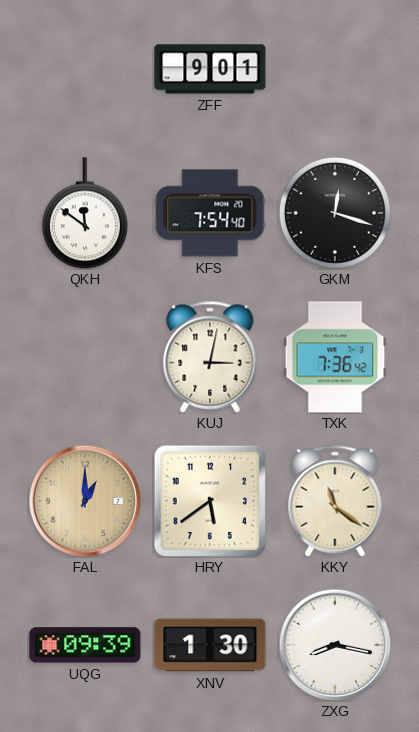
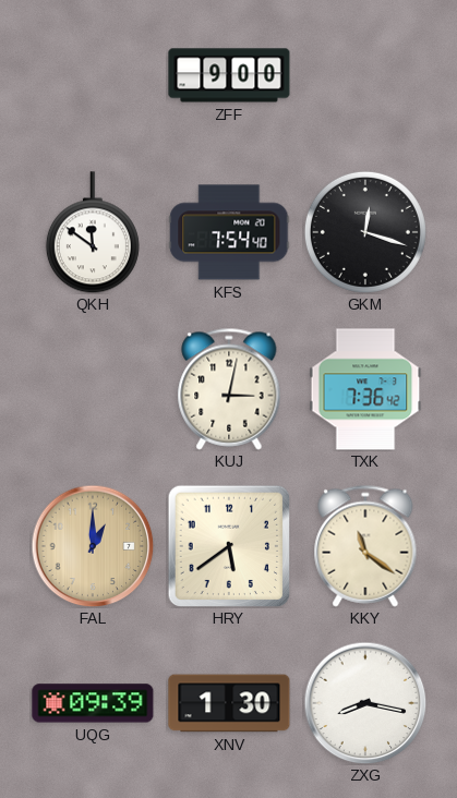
ZFF: 9:01 -> 9:00 (229, 75)
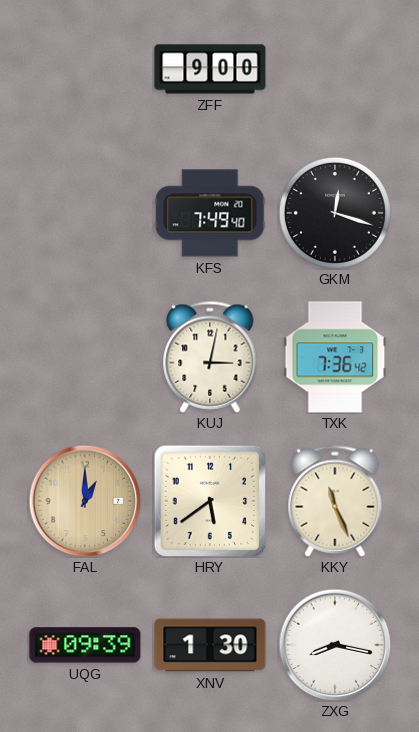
QKH: 11:51 -> none (93, 232)
KFS: 7:54 -> 7:49 (210, 213)
KKY: 11:21 -> 11:26 (335, 501)
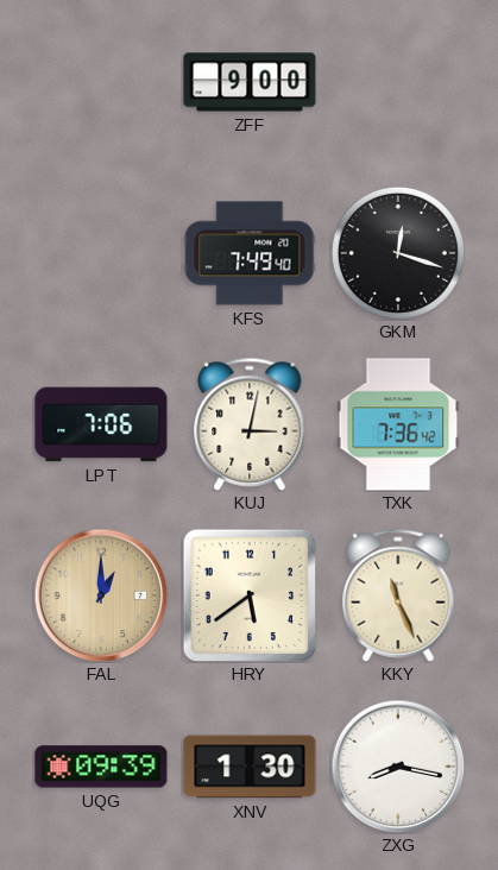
LPT: none -> 7:06 (101, 424)
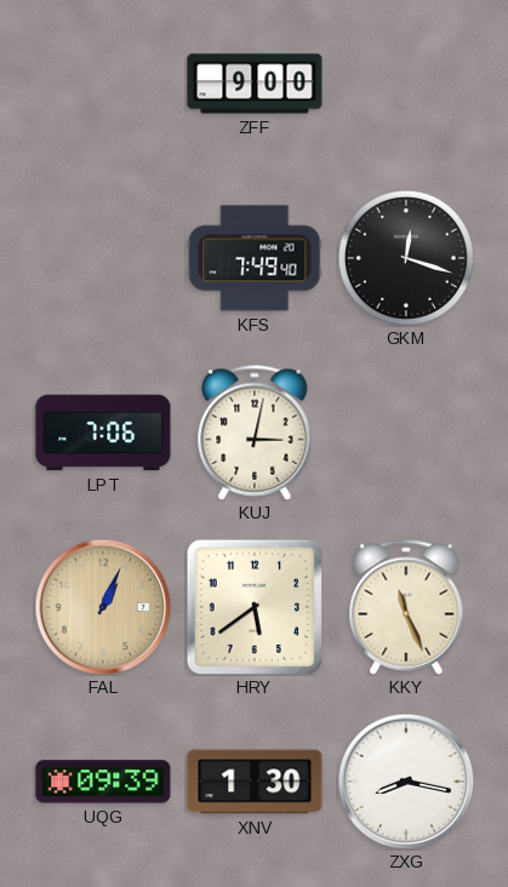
TXK: 7:36 -> none (398, 424)
FAL: 1:00 -> 1:04 (103, 607)
